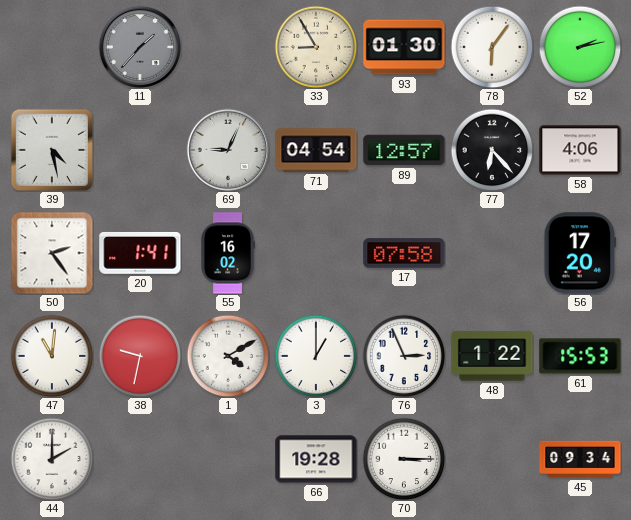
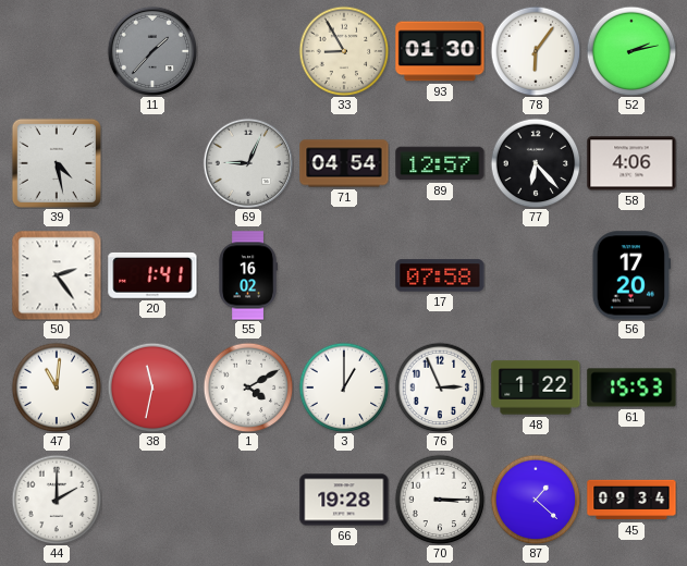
38: 9:32 -> 11:32 (152, 387)
87: none -> 1:22 (536, 500)
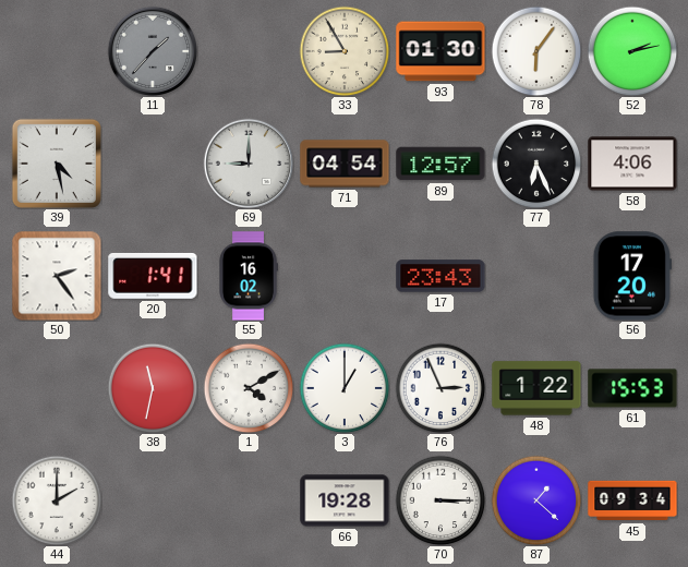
69: 9:04 -> 9:00 (248, 162)
77: 6:23 -> 6:26 (536, 164)
17: 07:58 -> 23:43 (440, 276)
47: 11:01 -> none (57, 387)
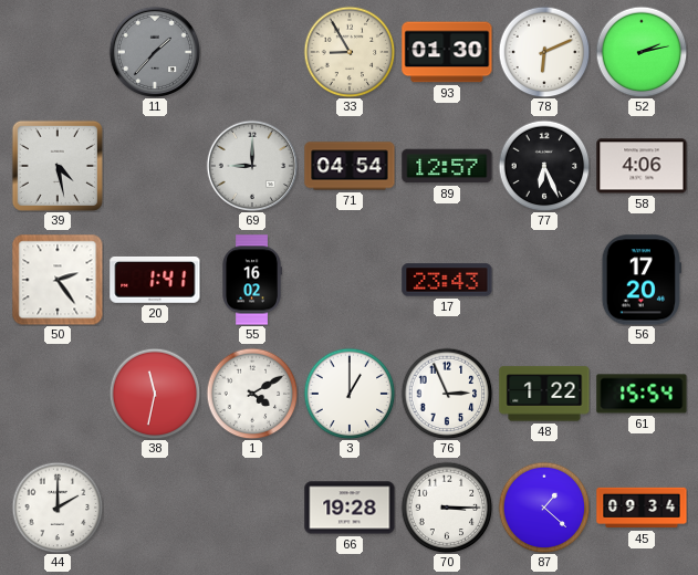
78: 6:06 -> 6:11 (544, 52)
61: 15:53 -> 15:54 (642, 394)
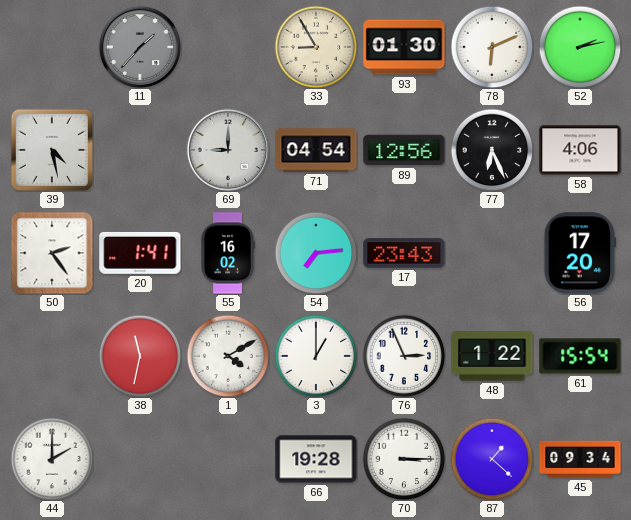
89: 12:57 -> 12:56 (404, 150)
54: none -> 7:14 (316, 253)
